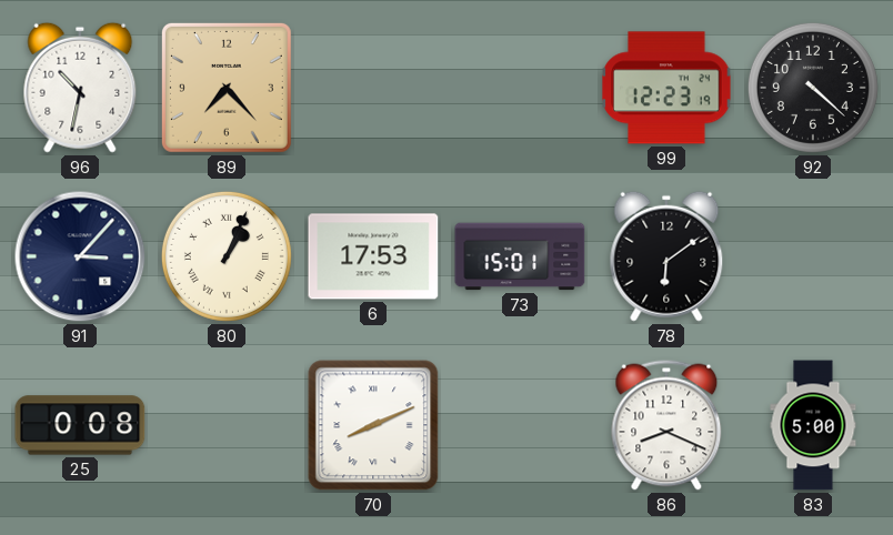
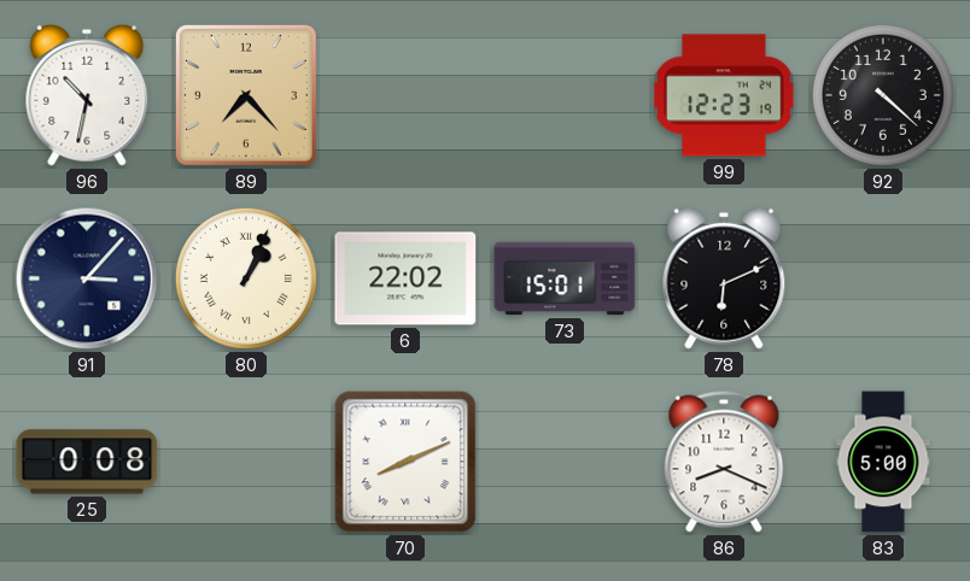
6: 17:53 -> 22:02 (405, 278)
78: 6:09 -> 6:11 (724, 278)
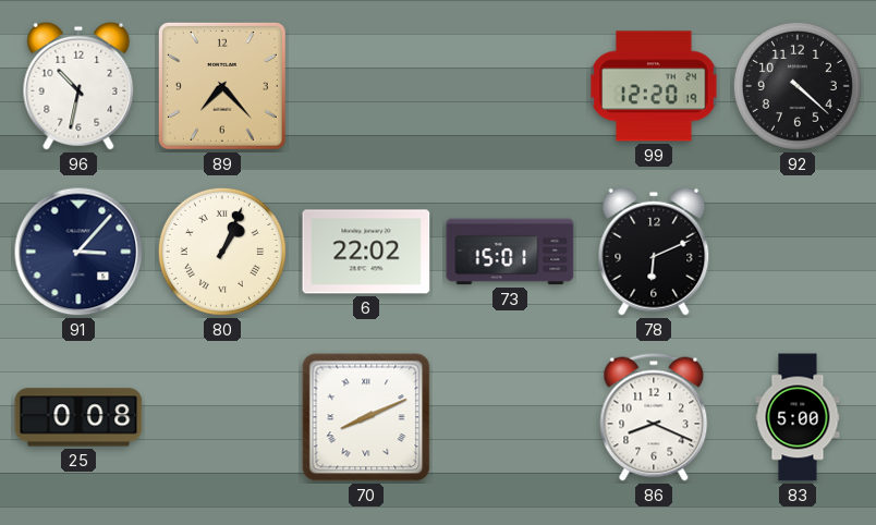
99: 12:23 -> 12:20 (654, 86)
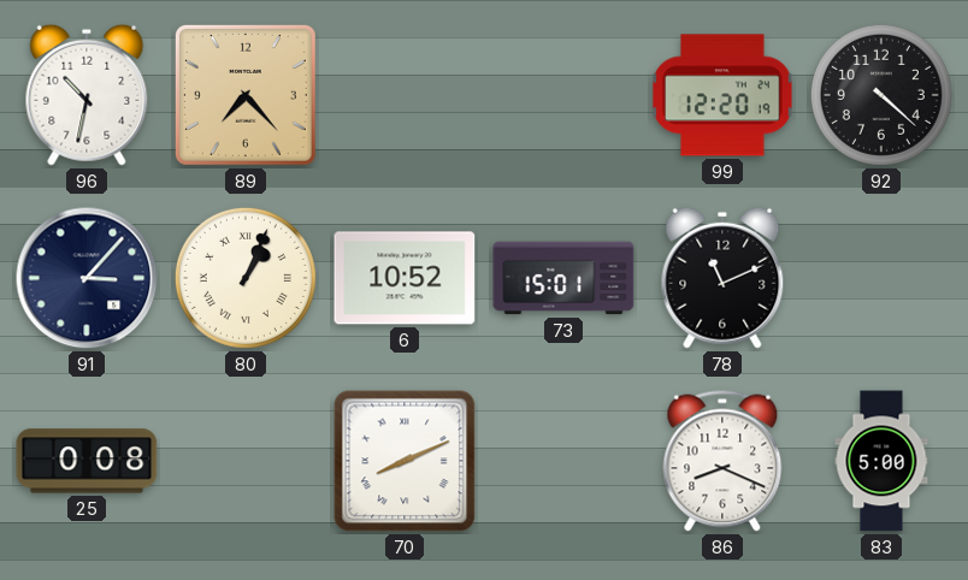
6: 22:02 -> 10:52 (405, 278)
78: 6:11 -> 11:11 (722, 278)
